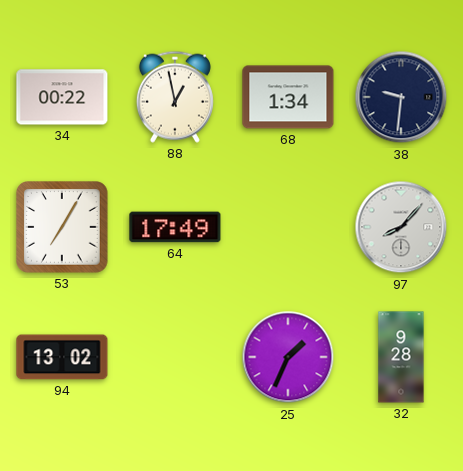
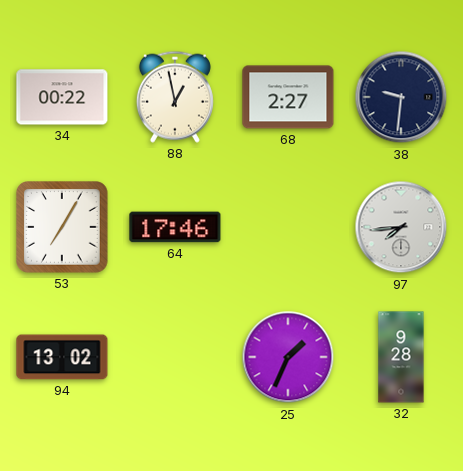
68: 1:34 -> 2:27 (288, 97)
64: 17:49 -> 17:46 (175, 227)
97: 8:07 -> 7:44 (401, 227)
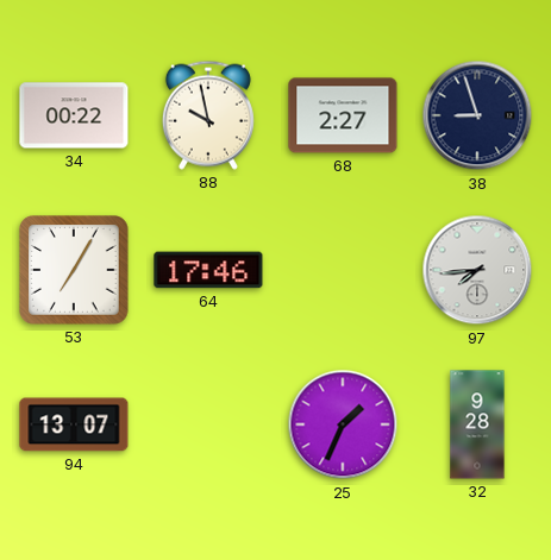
88: 12:58 -> 9:58 (208, 115)
38: 9:31 -> 8:57 (477, 115)
94: 13:02 -> 13:07 (74, 424)
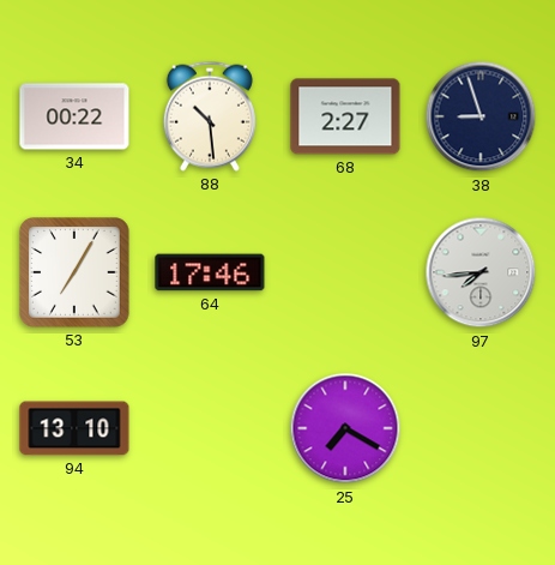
88: 9:58 -> 10:29 (210, 116)
94: 13:07 -> 13:10 (74, 428)
25: 1:34 -> 7:20 (345, 428)
32: 9:28 -> none (477, 424)
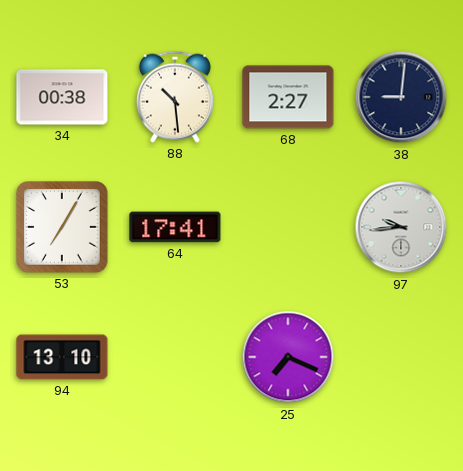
34: 00:22 -> 00:38 (62, 97)
38: 8:57 -> 9:01 (401, 97)
64: 17:46 -> 17:41 (175, 227)
97: 7:44 -> 9:44 (401, 227)
25: 7:20 -> 7:19 (288, 357)
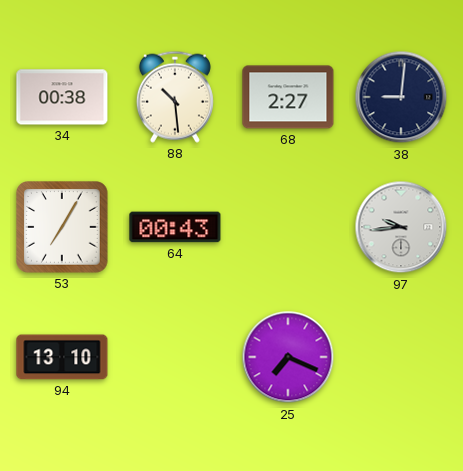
64: 17:41 -> 00:43 (175, 227)
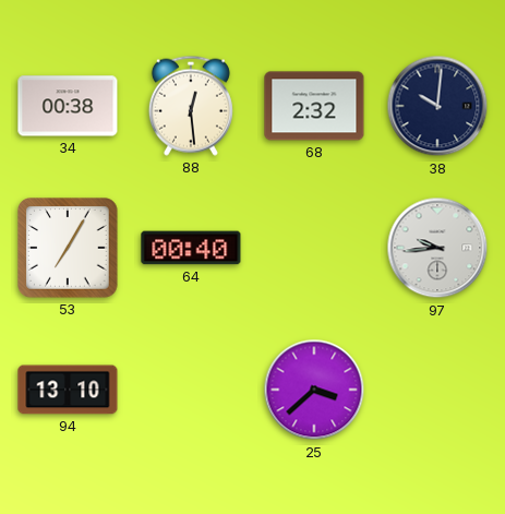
88: 10:29 -> 12:29 (191, 106)
68: 2:27 -> 2:32 (314, 106)
38: 9:01 -> 10:01 (437, 106)
64: 00:43 -> 00:40 (191, 248)
25: 7:19 -> 3:38 (314, 390)
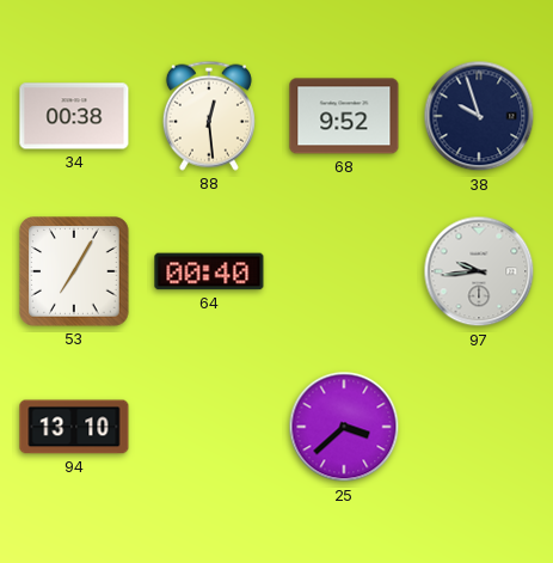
68: 2:32 -> 9:52 (344, 116)
38: 10:01 -> 9:57 (479, 116)
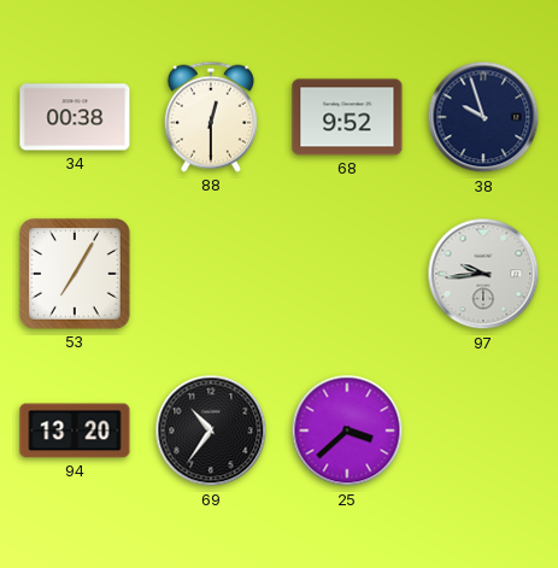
88: 12:29 -> 12:30 (211, 117)
64: 00:40 -> none (209, 271)
94: 13:10 -> 13:20 (75, 431)
69: none -> 10:36 (211, 431)
